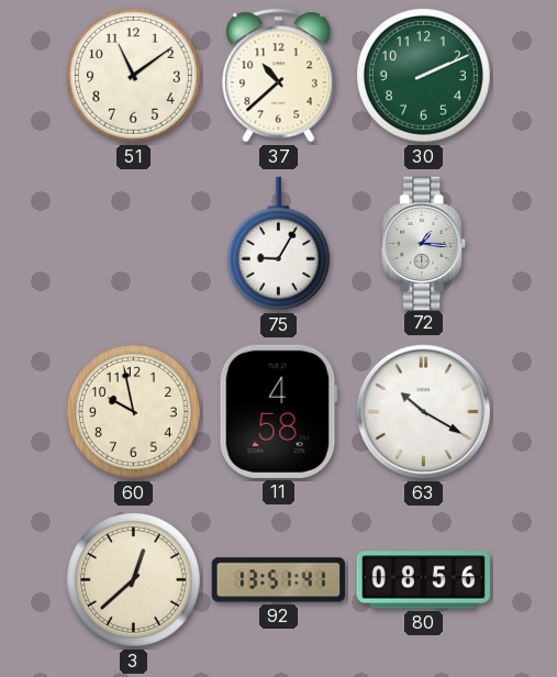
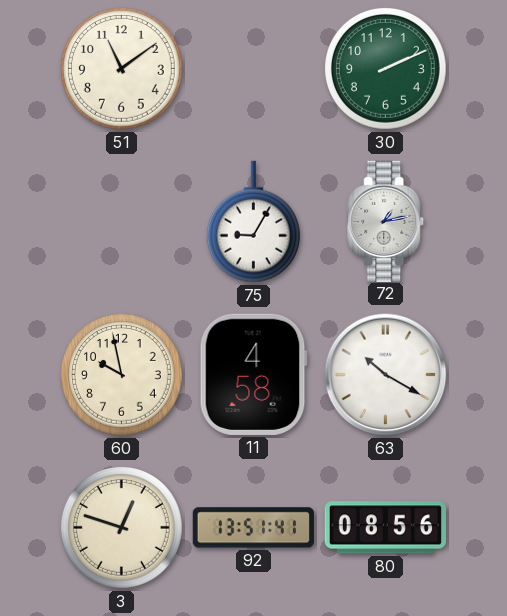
37: 10:38 -> none (279, 76)
72: 1:16 -> 1:13 (386, 221)
3: 12:38 -> 12:48 (122, 528)
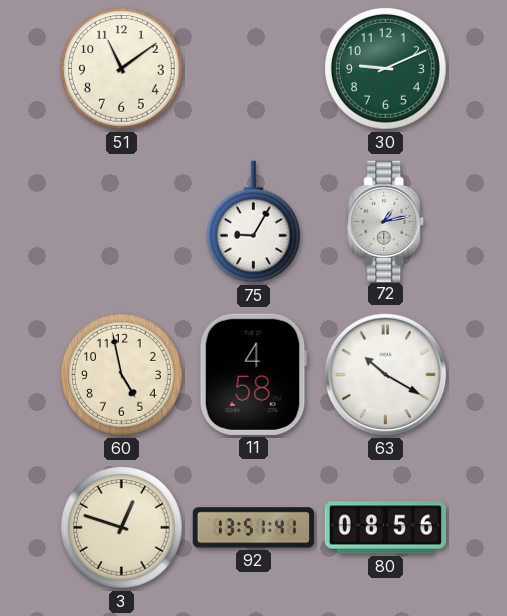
30: 2:11 -> 9:11 (386, 69)
60: 9:58 -> 4:58 (122, 375)
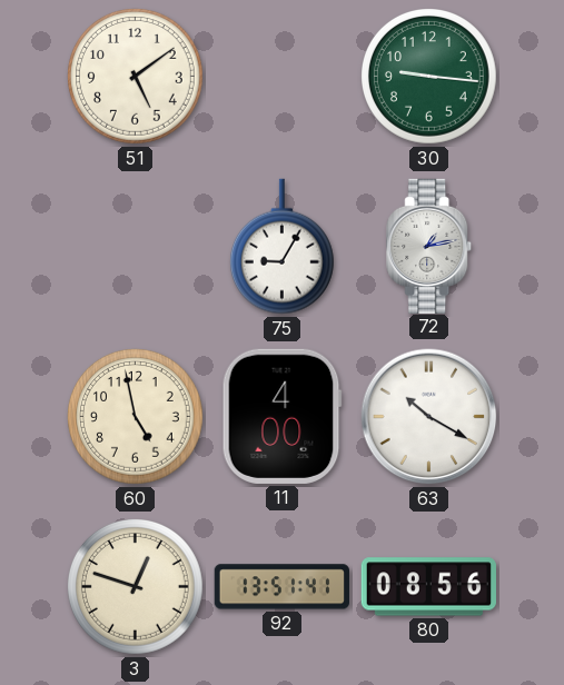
51: 11:09 -> 5:09 (136, 77)
30: 9:11 -> 9:16 (429, 77)
11: 4:58 -> 4:00 (281, 416)
